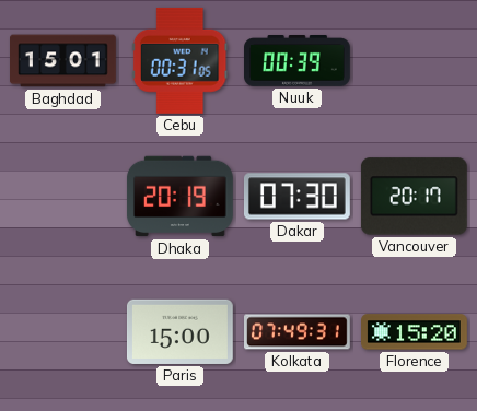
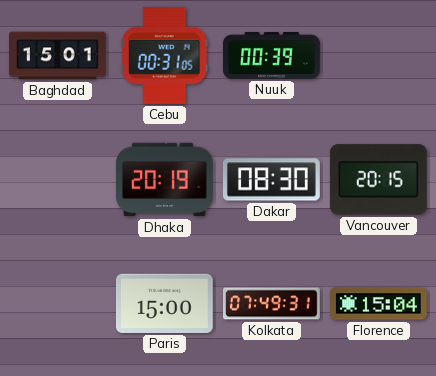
Dakar: 07:30 -> 08:30 (271, 180)
Vancouver: 20:17 -> 20:15 (378, 180)
Florence: 15:20 -> 15:04 (379, 304)
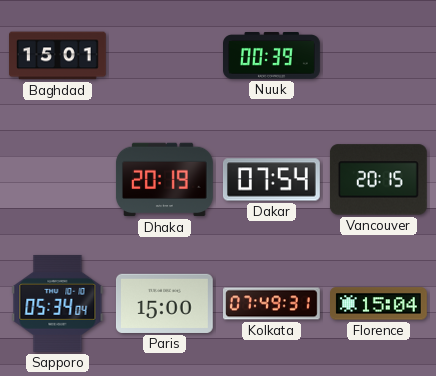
Cebu: 00:31 -> none (164, 55)
Dakar: 08:30 -> 07:54 (271, 180)
Sapporo: none -> 05:34 (58, 303)
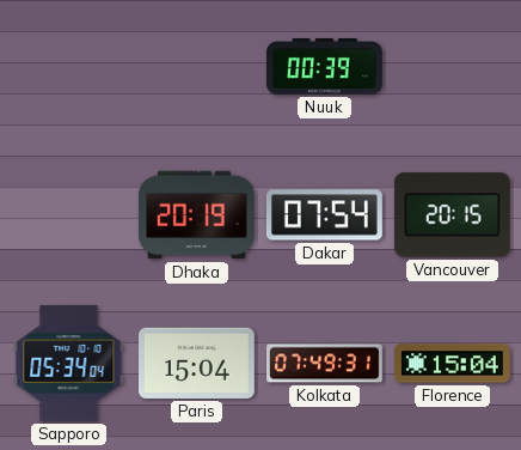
Baghdad: 15:01 -> none (58, 56)
Paris: 15:00 -> 15:04 (196, 363)
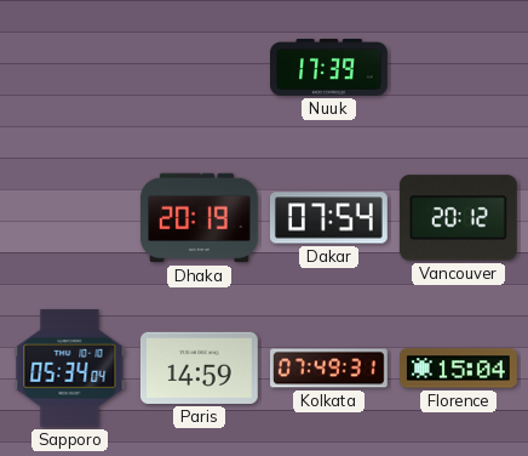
Nuuk: 00:39 -> 17:39 (329, 68)
Vancouver: 20:15 -> 20:12 (458, 218)
Paris: 15:04 -> 14:59 (199, 367)
